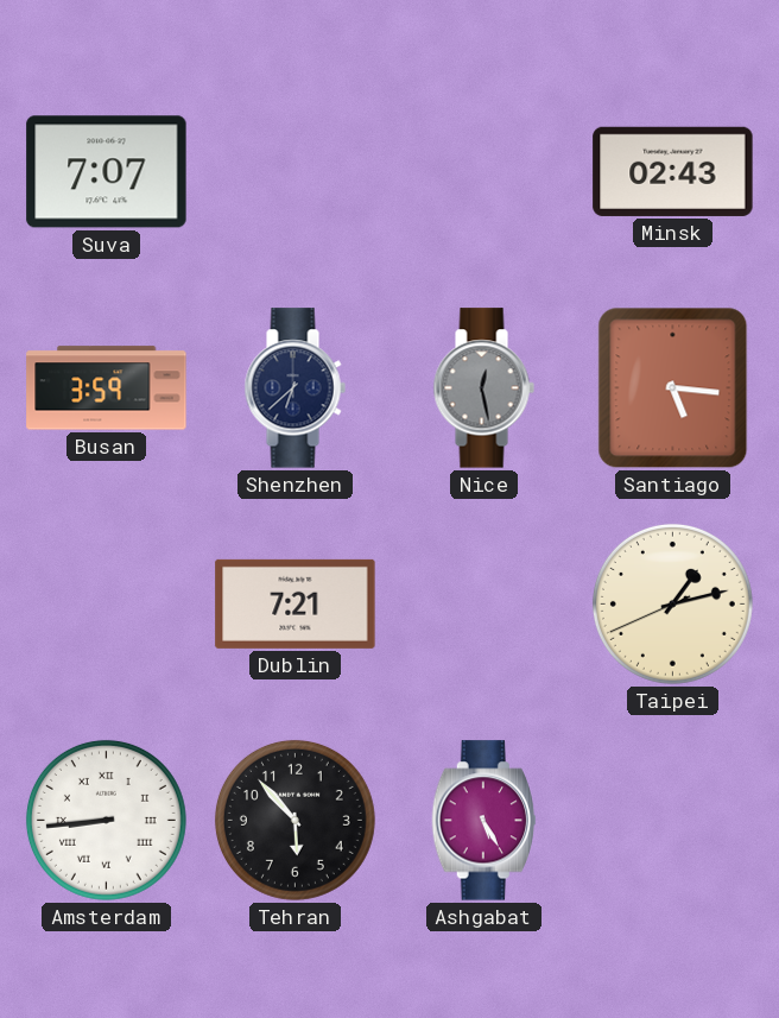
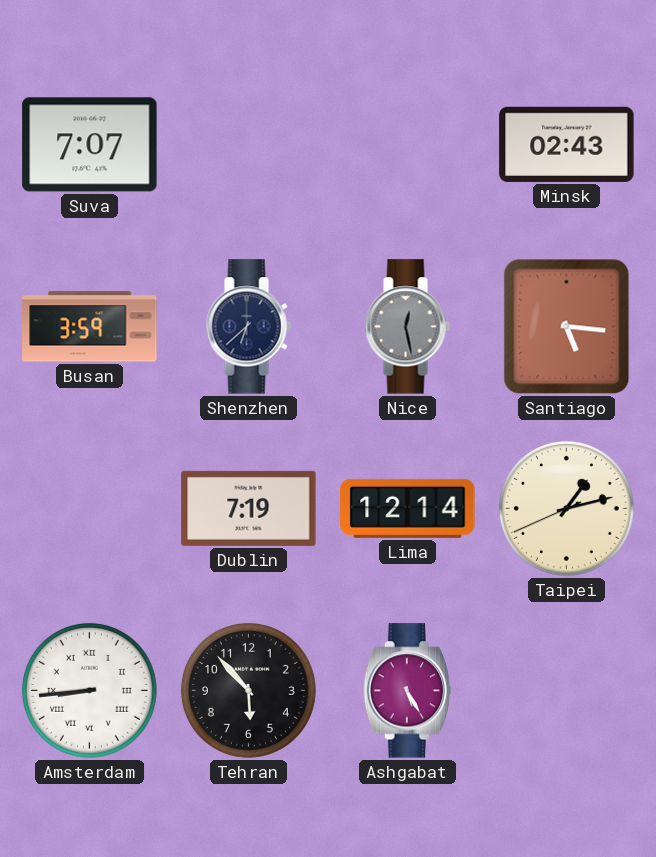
Dublin: 7:21 -> 7:19 (249, 508)
Lima: none -> 12:14 (408, 508)
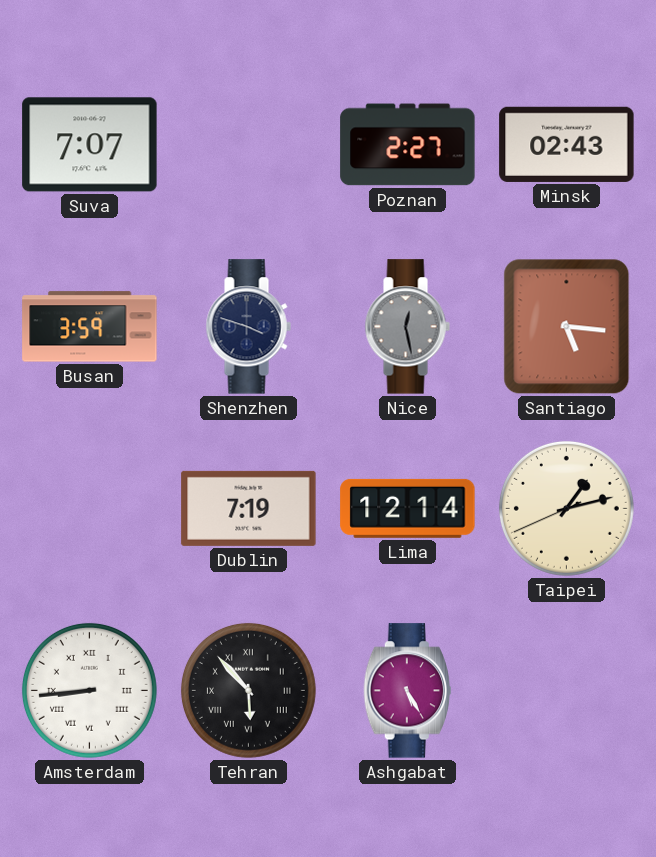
Poznan: none -> 2:27 (408, 145)
Shenzhen: 6:38 -> 3:48 (248, 327)
Tehran numerals: Arabic -> Roman (248, 690)
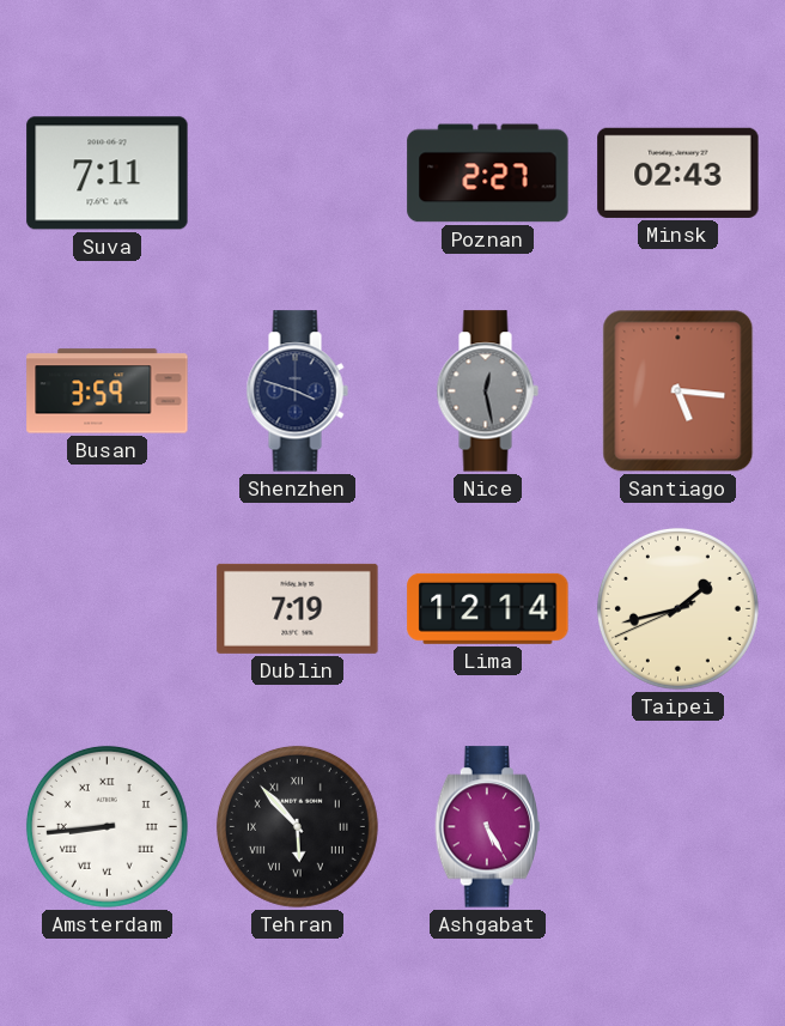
Suva: 7:07 -> 7:11 (108, 174)
Taipei: 1:12 -> 1:42 (677, 608)
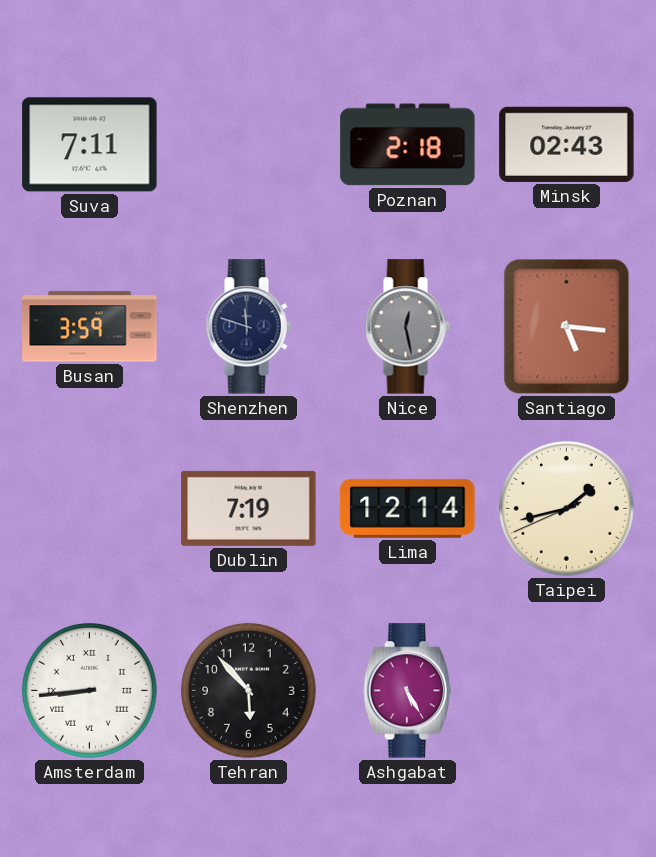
Poznan: 2:27 -> 2:18 (408, 145)
Shenzhen: 3:48 -> 11:48 (248, 327)
Tehran numerals: Roman -> Arabic (248, 690)
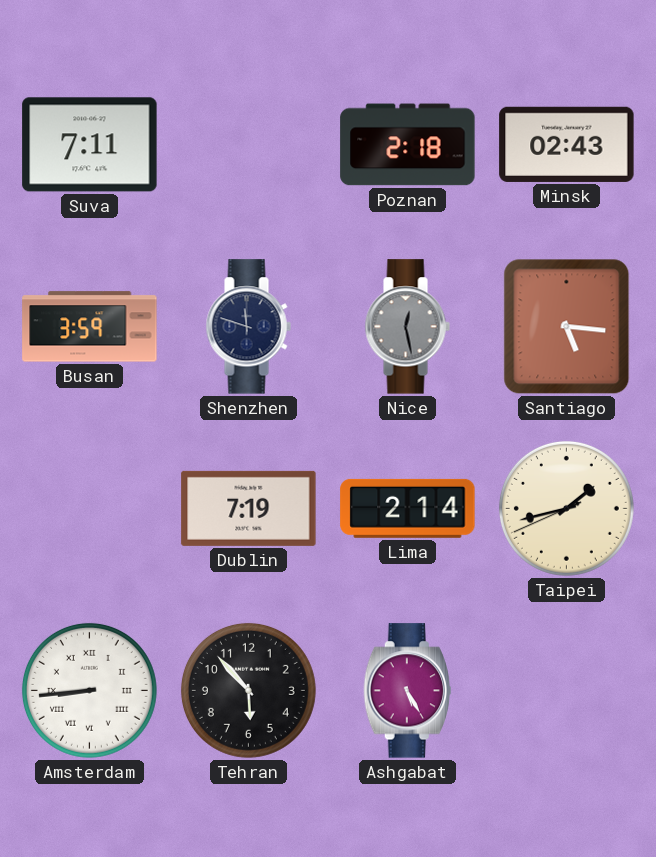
Lima: 12:14 -> 2:14 (408, 508)
